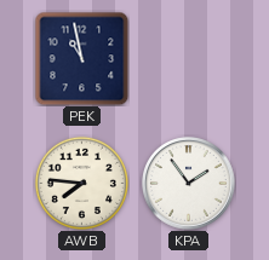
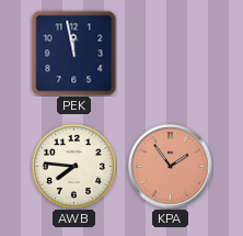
PEK: 10:58 -> 11:58 (73, 53)
KPA dial: white -> salmon (171, 167)
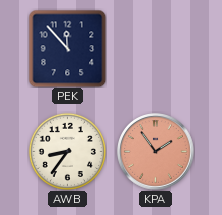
PEK: 11:58 -> 11:53 (67, 48)
AWB: 7:46 -> 8:36 (67, 151)
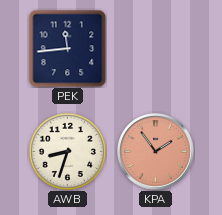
PEK: 11:53 -> 11:44 (67, 48)
AWB: 8:36 -> 8:33 (67, 151)
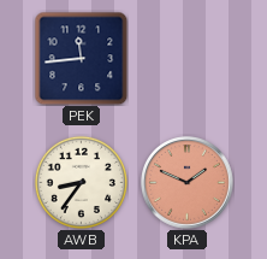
AWB: 8:33 -> 8:36 (81, 182)
KPA: 1:54 -> 1:49 (188, 183)
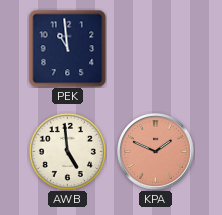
PEK: 11:44 -> 10:59 (67, 48)
AWB: 8:36 -> 4:59 (67, 151)
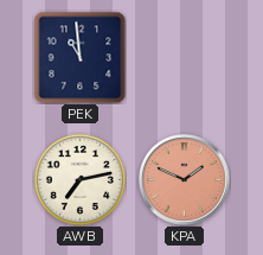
AWB: 4:59 -> 7:13 (79, 179)
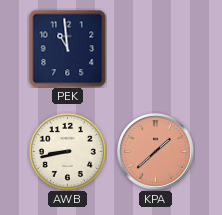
AWB: 7:13 -> 8:43 (67, 151)
KPA: 1:49 -> 1:38 (156, 152)
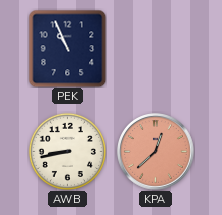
PEK: 10:59 -> 10:56 (67, 48)
KPA: 1:38 -> 12:38 (156, 152)
